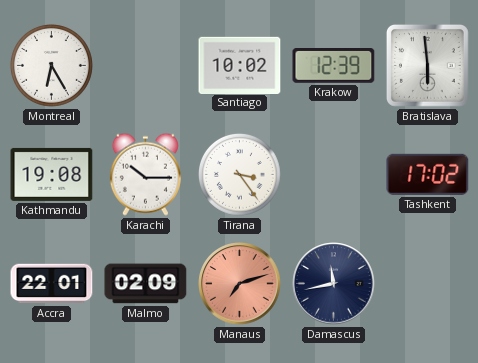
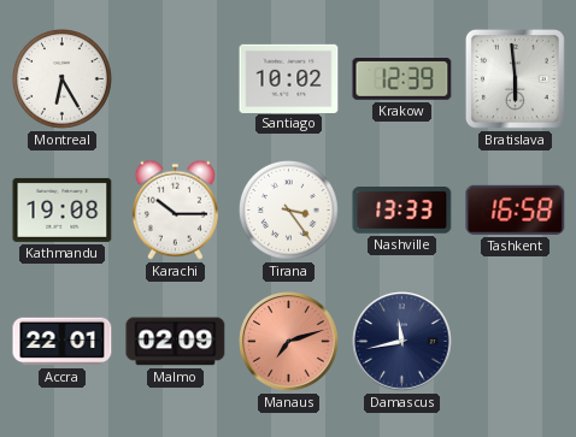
Nashville: none -> 13:33 (402, 211)
Tashkent: 17:02 -> 16:58 (516, 209)
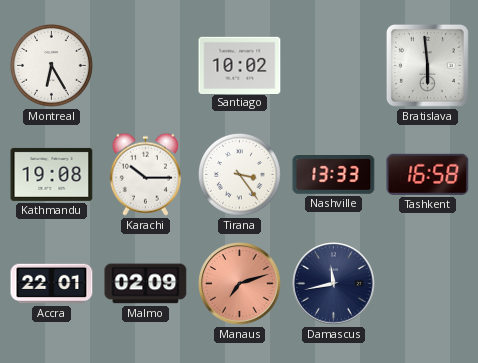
Krakow: 12:39 -> none (402, 79)
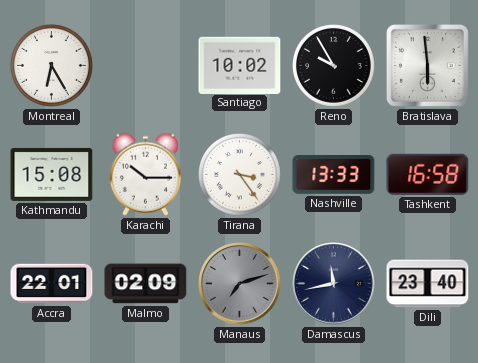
Reno: none -> 9:55 (333, 65)
Kathmandu: 19:08 -> 15:08 (52, 174)
Manaus dial: salmon -> grey (240, 284)
Dili: none -> 23:40 (428, 284)
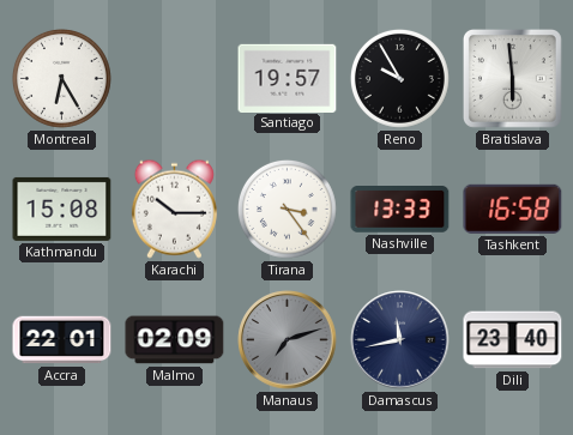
Santiago: 10:02 -> 19:57 (288, 78)
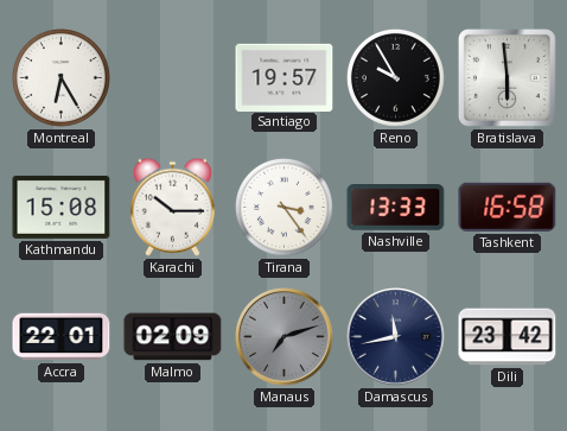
Dili: 23:40 -> 23:42 (508, 337)
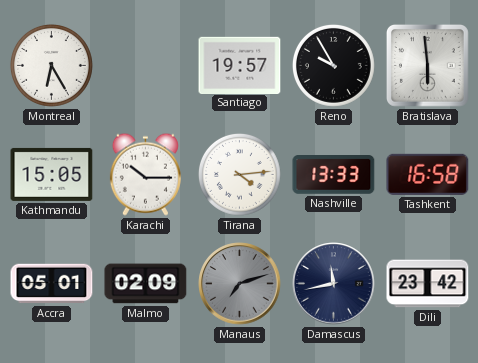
Kathmandu: 15:08 -> 15:05 (52, 174)
Tirana: 3:24 -> 4:14 (239, 174)
Accra: 22:01 -> 05:01 (52, 284)
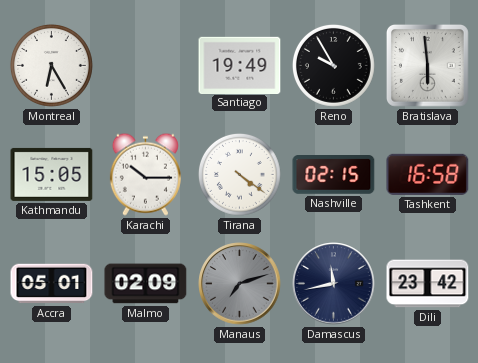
Santiago: 19:57 -> 19:49 (240, 65)
Tirana: 4:14 -> 4:21 (239, 174)
Nashville: 13:33 -> 02:15 (334, 175)
